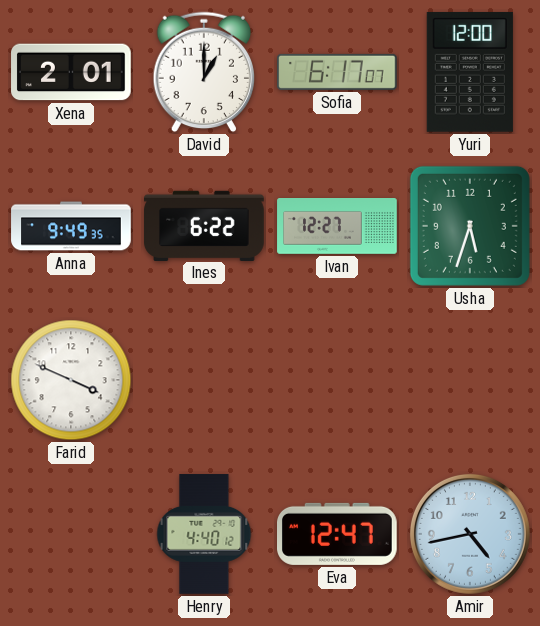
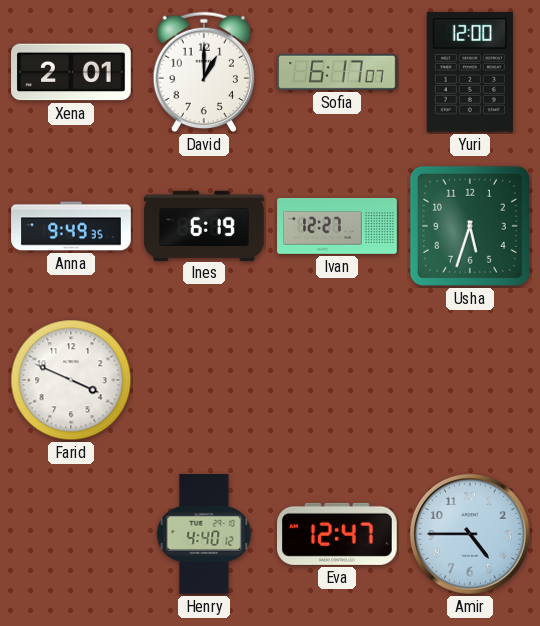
Ines: 6:22 -> 6:19 (204, 225)
Amir: 4:43 -> 4:45 (470, 534)
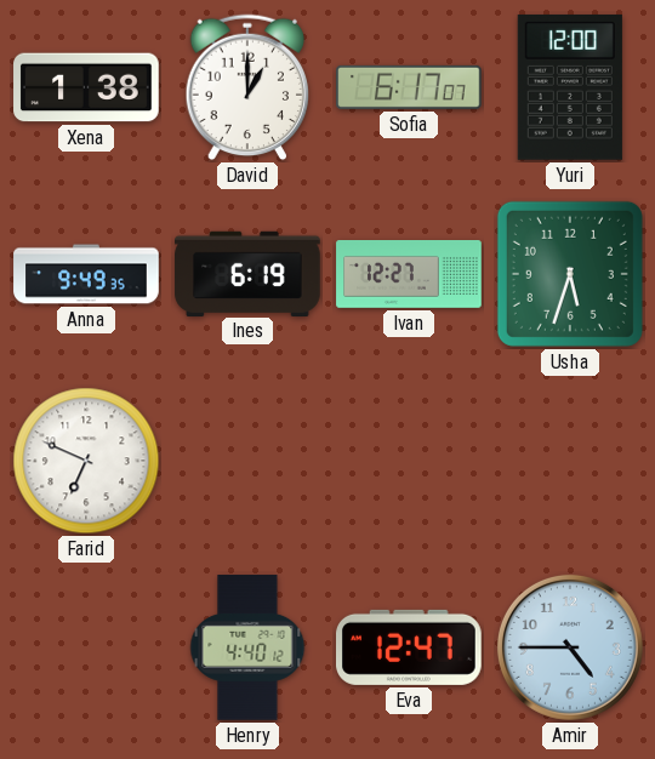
Xena: 2:01 -> 1:38 (86, 87)
Farid: 3:49 -> 6:49 (86, 461)
